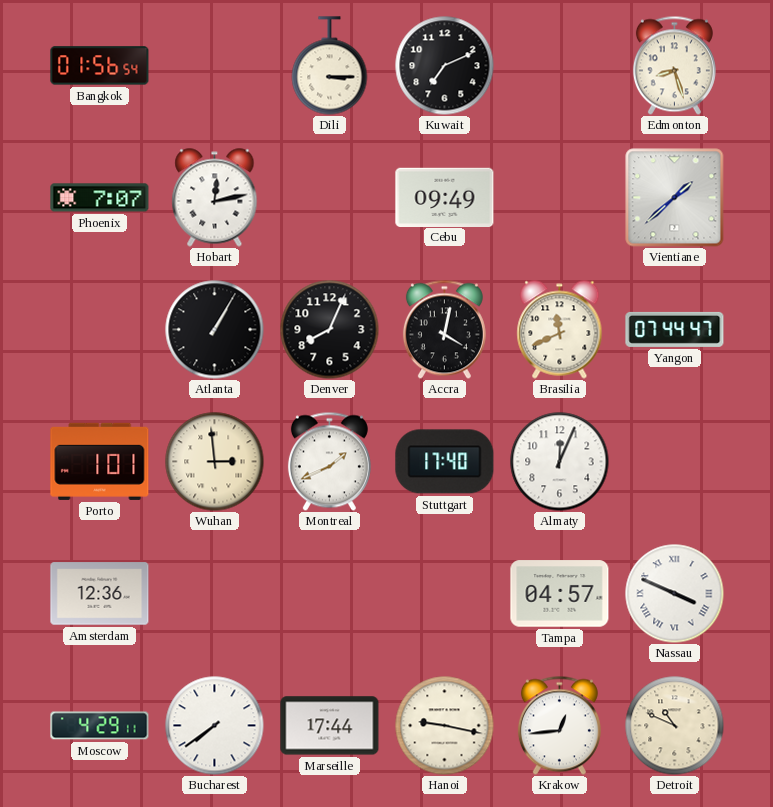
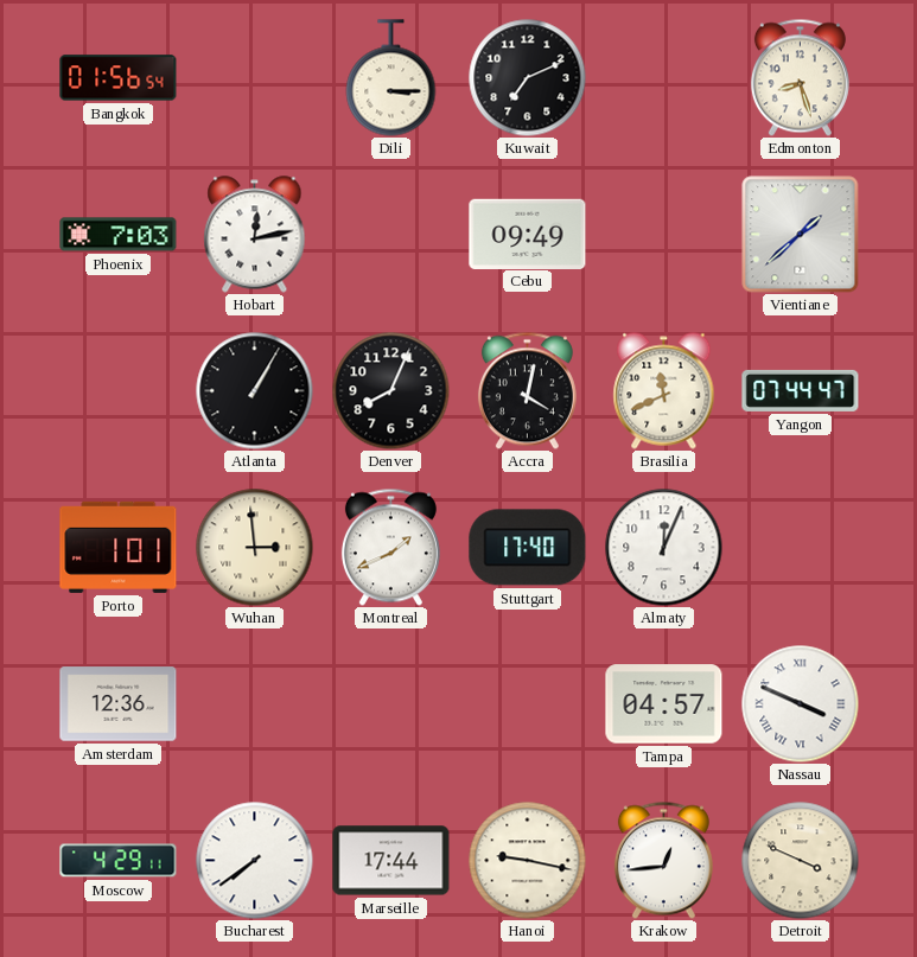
Phoenix: 7:07 -> 7:03 (119, 235)
Detroit: 10:49 -> 3:49 (801, 861)
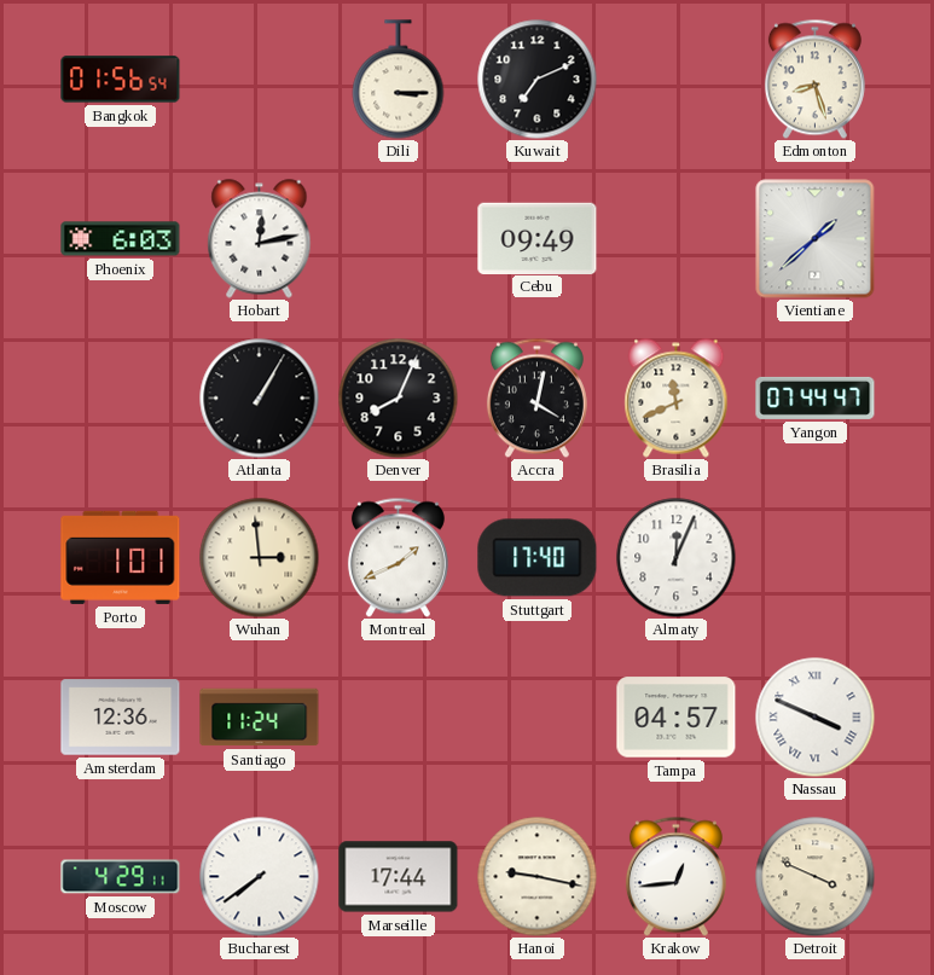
Phoenix: 7:03 -> 6:03 (121, 239)
Santiago: none -> 11:24 (260, 718)
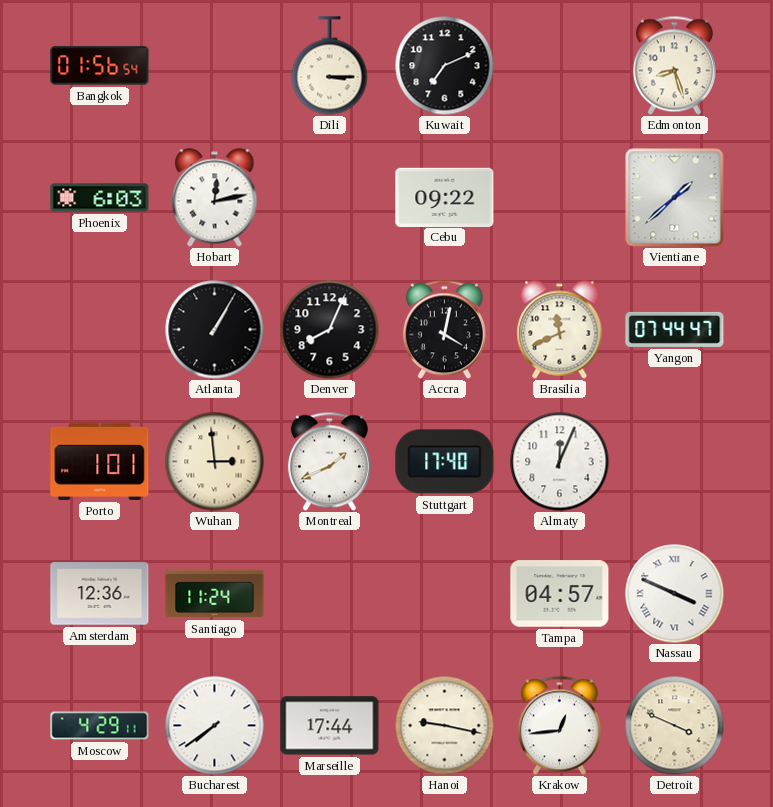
Cebu: 09:49 -> 09:22 (445, 197)
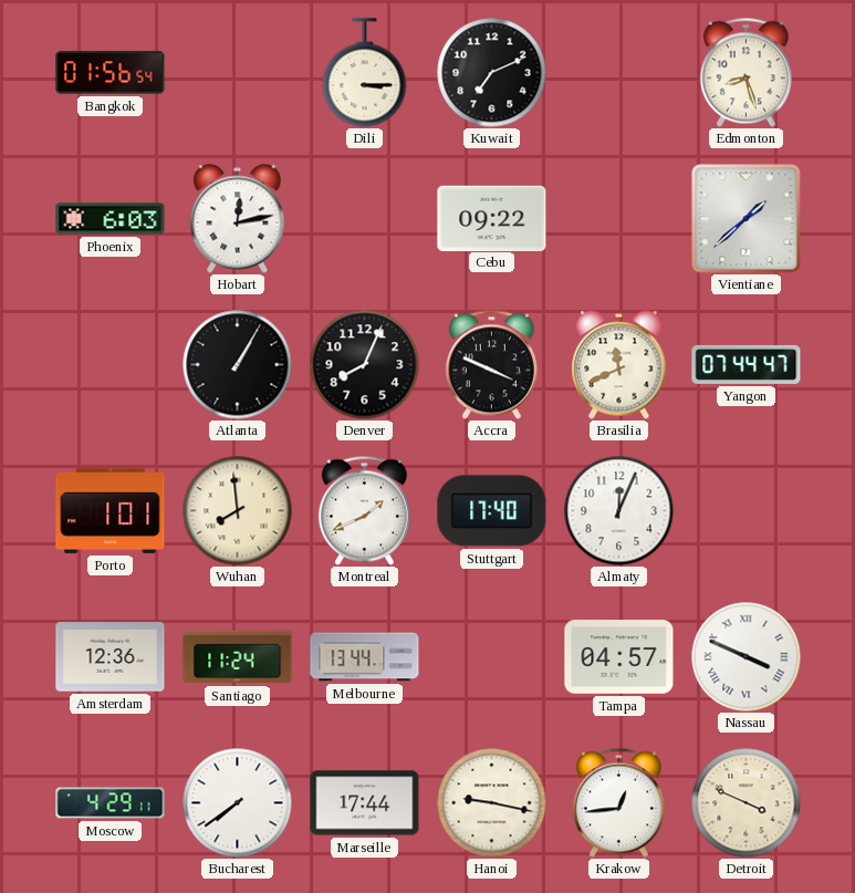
Accra: 4:02 -> 3:49 (491, 364)
Wuhan: 2:59 -> 7:59 (238, 511)
Melbourne: none -> 13:44 (365, 657)
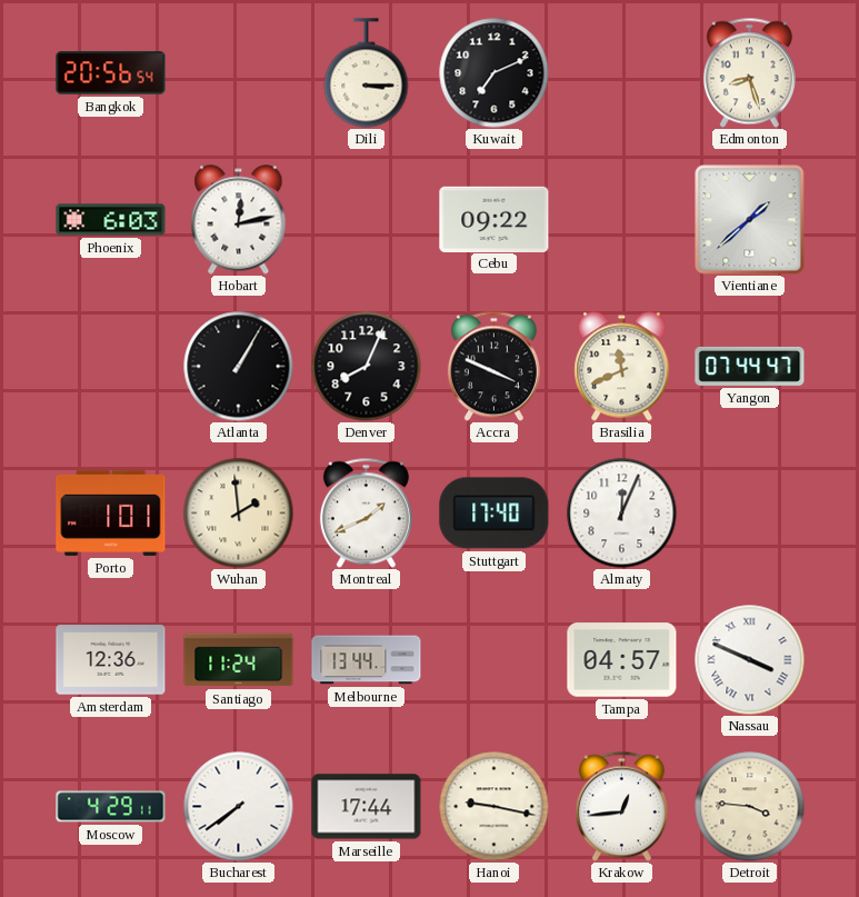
Bangkok: 01:56 -> 20:56 (111, 73)
Wuhan: 7:59 -> 1:59 (239, 514)
Detroit: 3:49 -> 3:46 (750, 807)
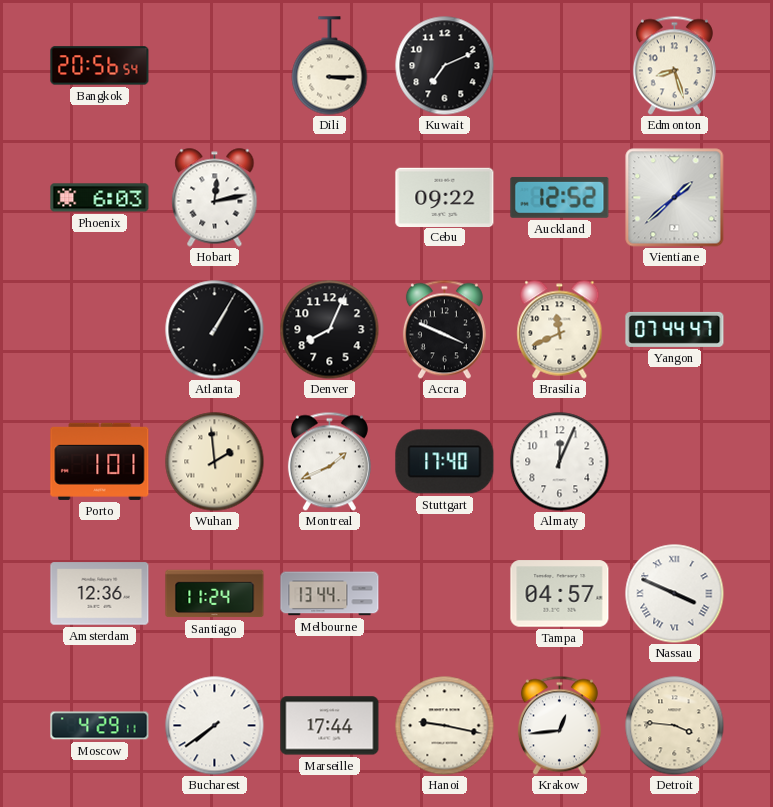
Auckland: none -> 12:52 (560, 197)
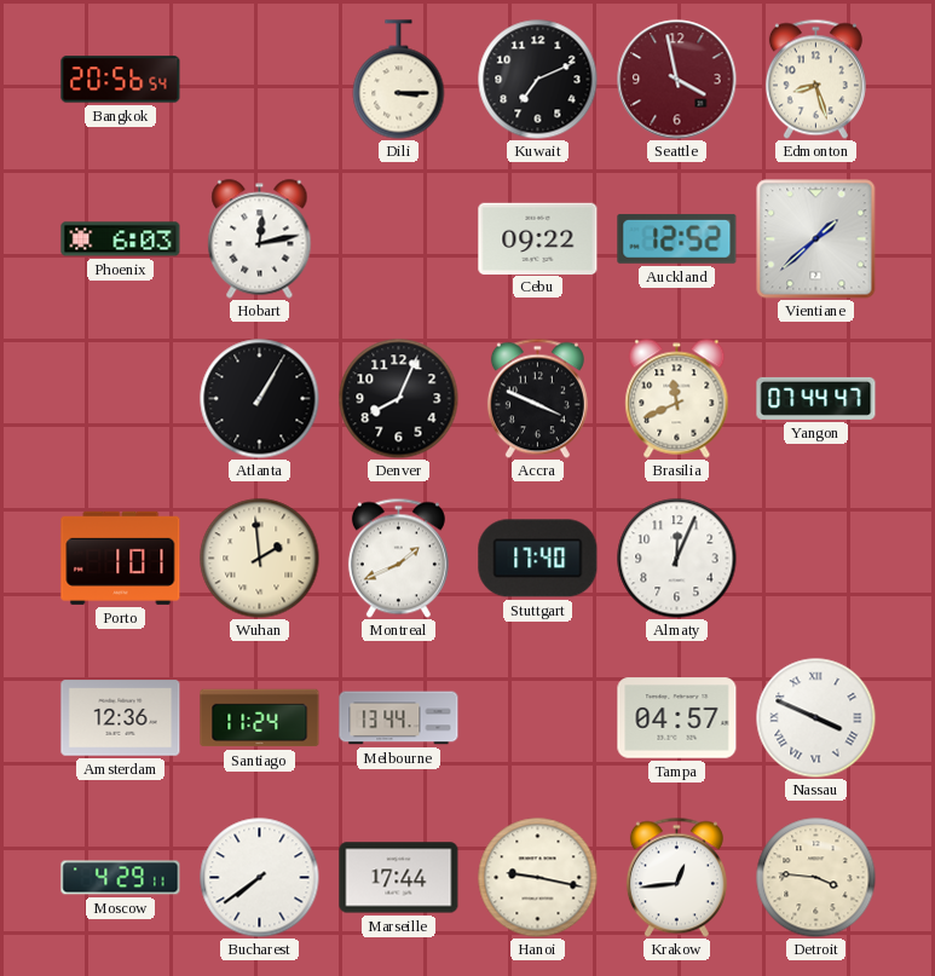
Seattle: none -> 3:58 (677, 80)
